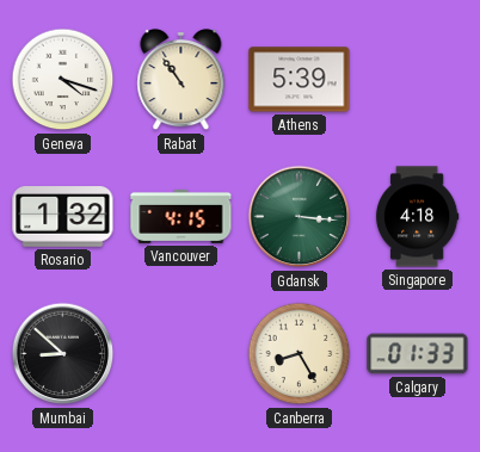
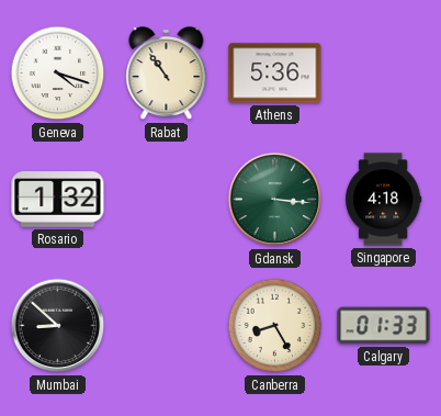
Athens: 5:39 -> 5:36 (275, 74)
Vancouver: 4:15 -> none (181, 216)
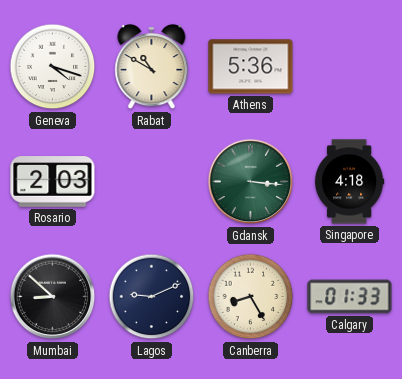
Rabat: 10:54 -> 10:50 (152, 67)
Rosario: 1:32 -> 2:03 (53, 182)
Lagos: none -> 9:11 (152, 297)
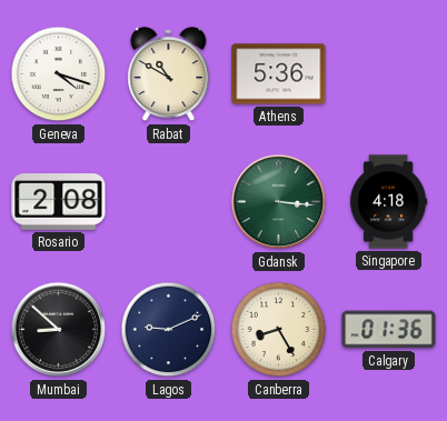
Rosario: 2:03 -> 2:08 (59, 202)
Calgary: 01:33 -> 01:36 (389, 330)
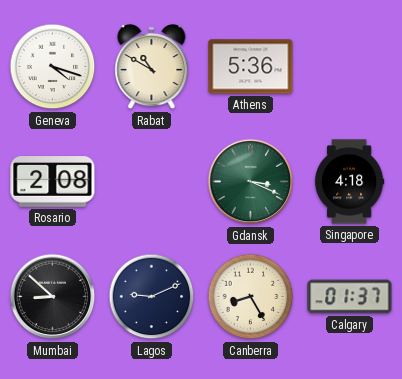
Gdansk: 3:16 -> 3:19 (251, 182)
Calgary: 01:36 -> 01:37 (350, 297)
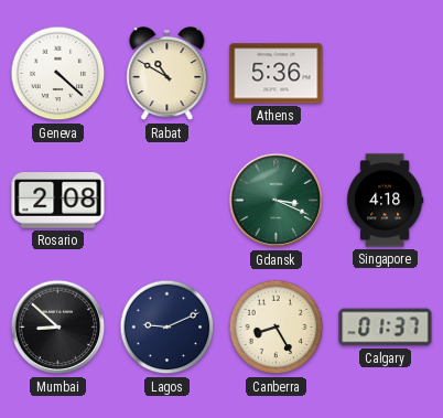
Geneva: 4:18 -> 4:22 (58, 74)
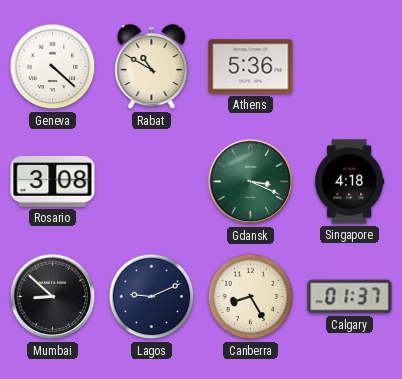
Rosario: 2:08 -> 3:08 (53, 182)
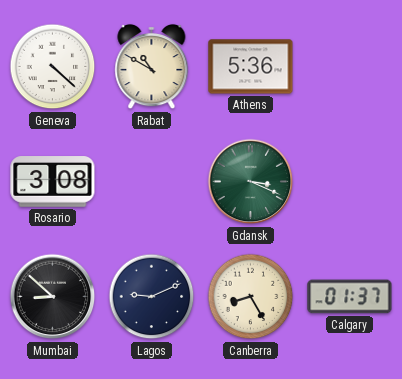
Singapore: 4:18 -> none (349, 182)
